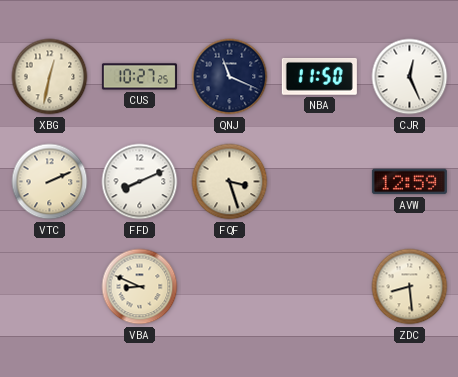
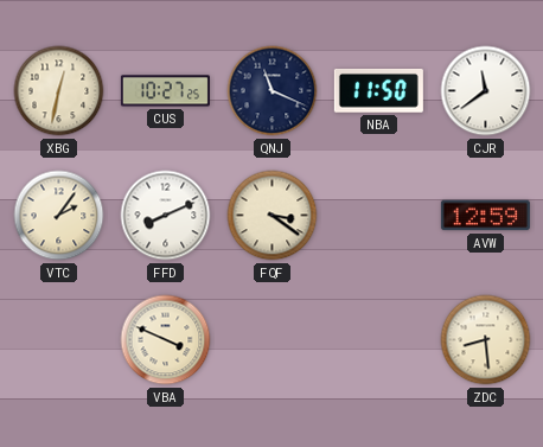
CJR: 12:26 -> 11:39 (486, 91)
VTC: 2:11 -> 2:06 (59, 216)
FQF: 3:27 -> 3:21 (273, 216)
VBA: 8:49 -> 3:49 (166, 340)
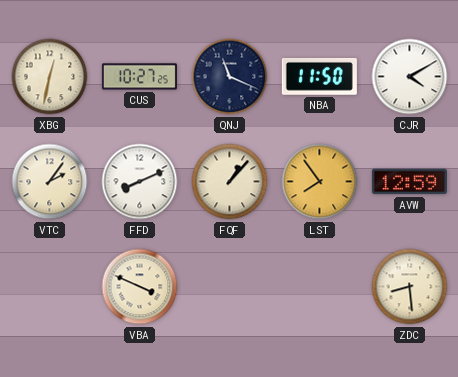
CJR: 11:39 -> 4:10 (410, 77)
FQF: 3:21 -> 1:07 (230, 182)
LST: none -> 7:54 (320, 182)
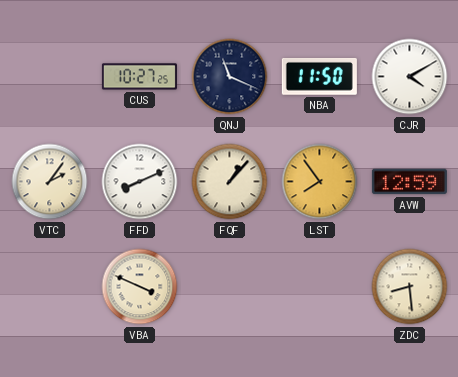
XBG: 12:32 -> none (50, 77)
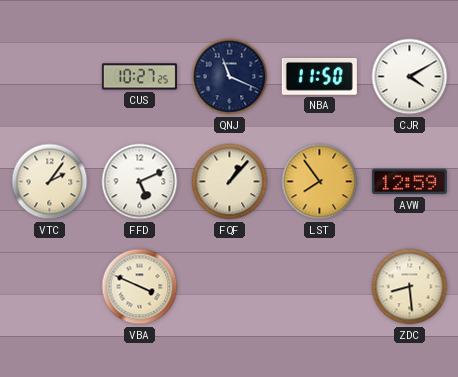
FFD: 8:11 -> 5:11 (140, 182)
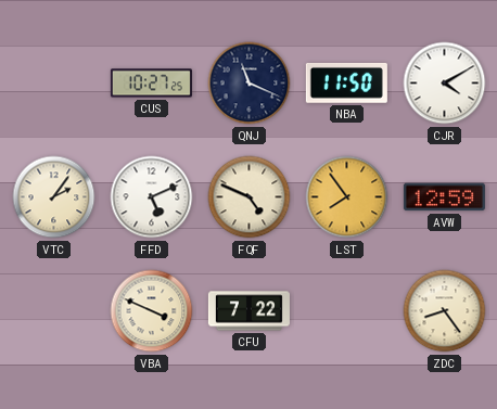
FQF: 1:07 -> 4:49 (250, 197)
CFU: none -> 7:22 (248, 311)
ZDC: 8:29 -> 8:24 (445, 311)
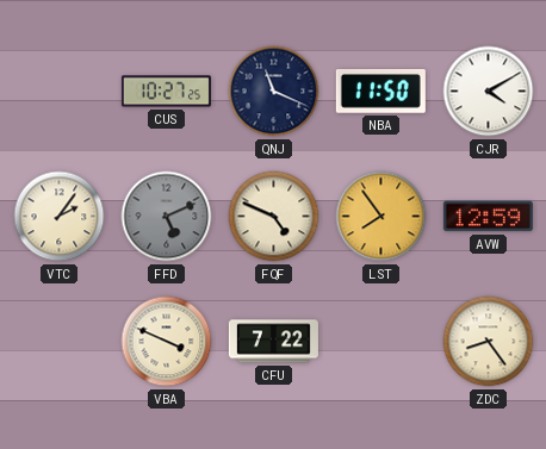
FFD dial: white -> grey (167, 217)
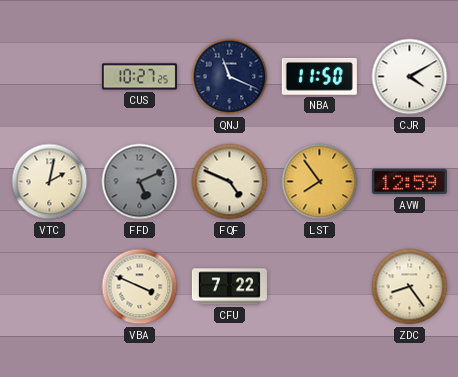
VTC: 2:06 -> 2:02 (50, 182)
